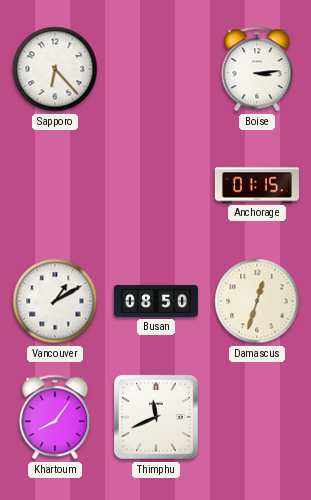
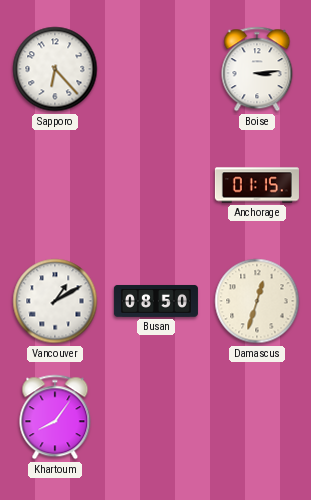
Thimphu: 11:41 -> none (156, 417)
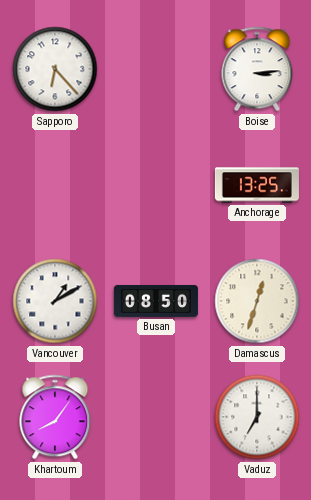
Anchorage: 01:15 -> 13:25 (257, 185)
Vaduz: none -> 7:00 (257, 417)
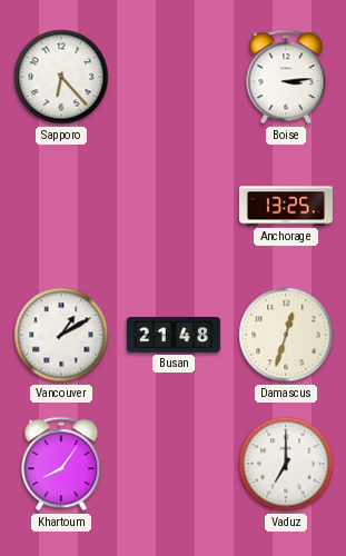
Busan: 08:50 -> 21:48 (174, 335)
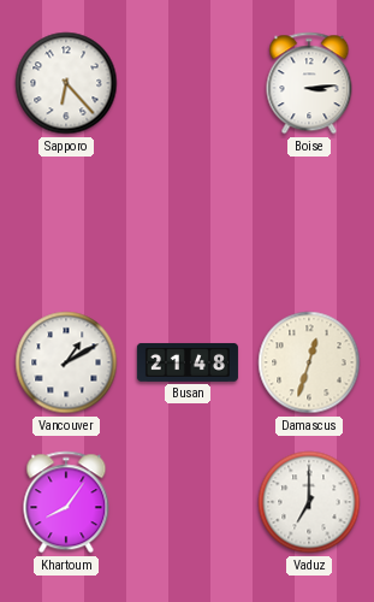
Anchorage: 13:25 -> none (286, 206)
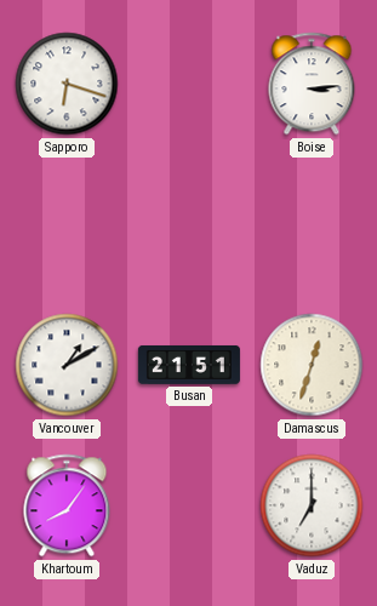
Sapporo: 6:23 -> 6:18 (67, 84)
Busan: 21:48 -> 21:51 (189, 365)
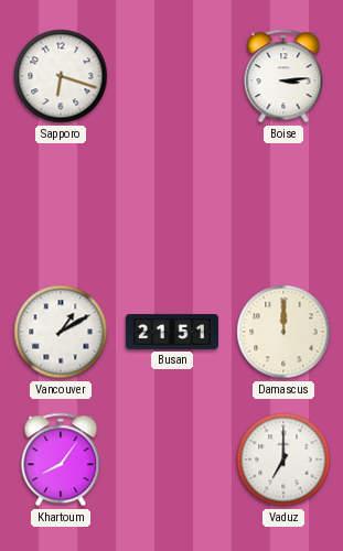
Damascus: 12:33 -> 12:00 (283, 332)
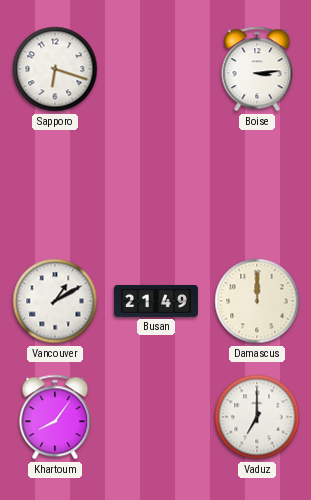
Busan: 21:51 -> 21:49 (156, 301)
